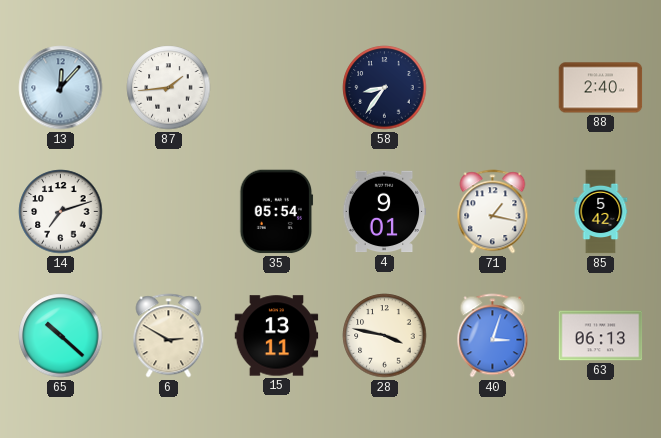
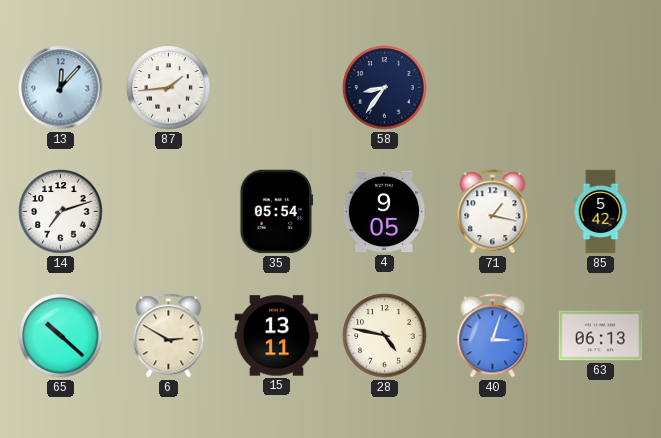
88: 2:40 -> none (601, 88)
4: 9:01 -> 9:05 (384, 212)
28: 3:47 -> 4:47 (385, 336)
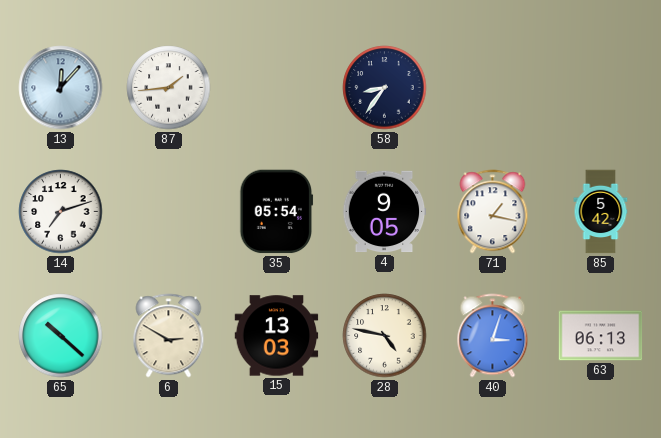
15: 13:11 -> 13:03 (277, 336)
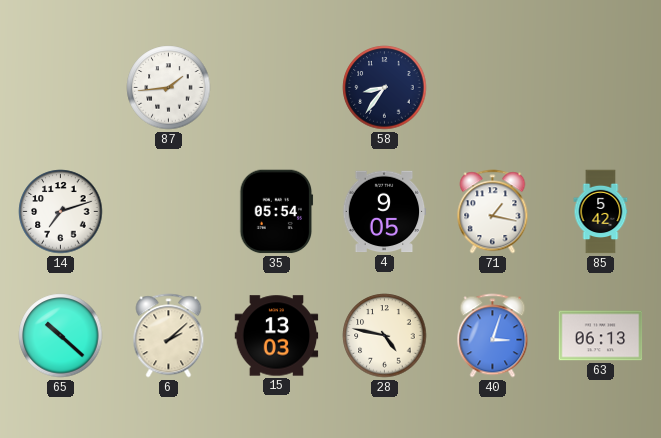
13: 12:07 -> none (61, 88)
6: 2:50 -> 2:08 (169, 336)
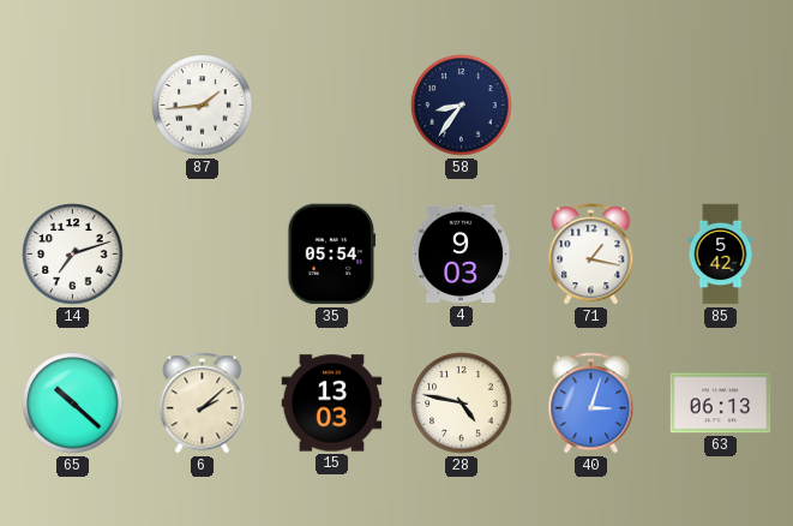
4: 9:05 -> 9:03 (461, 255)
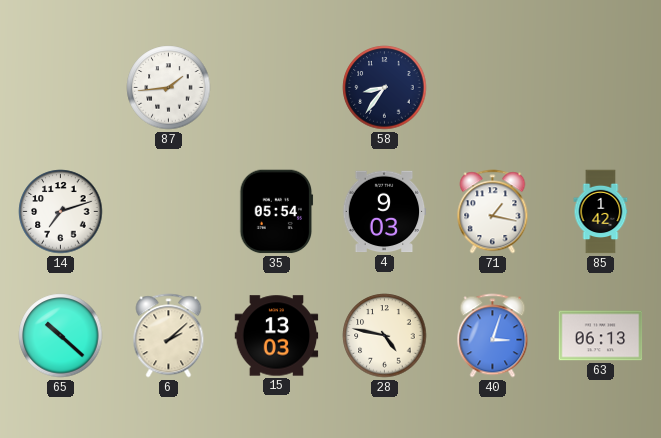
85: 5:42 -> 1:42 (601, 212)
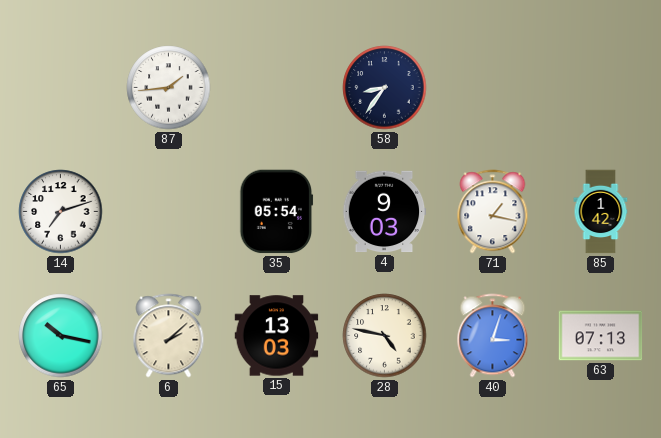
65: 10:22 -> 10:17 (61, 336)
63: 06:13 -> 07:13 (601, 336)
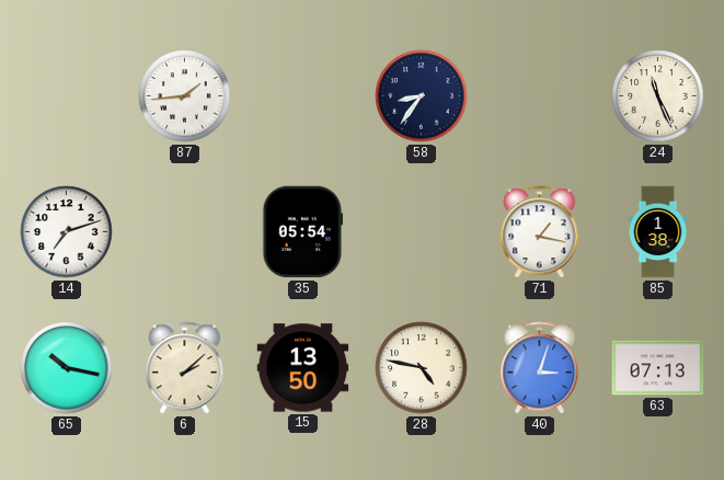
24: none -> 11:26 (658, 96)
4: 9:03 -> none (384, 212)
85: 1:42 -> 1:38 (658, 232)
15: 13:03 -> 13:50 (303, 368)
